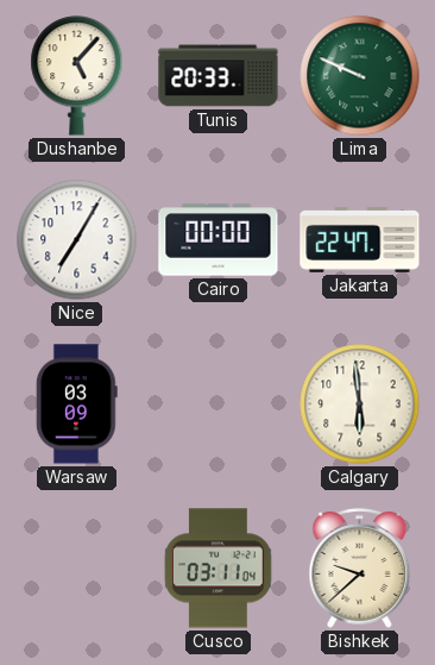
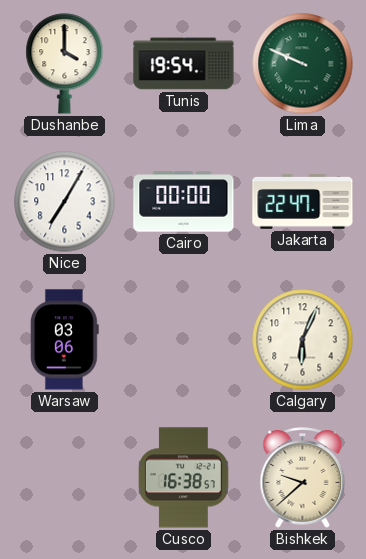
Dushanbe: 5:07 -> 4:00 (65, 64)
Tunis: 20:33 -> 19:54 (184, 64)
Warsaw: 03:09 -> 03:06 (64, 340)
Calgary: 5:59 -> 6:04 (303, 340)
Cusco: 03:11 -> 16:38 (183, 478)
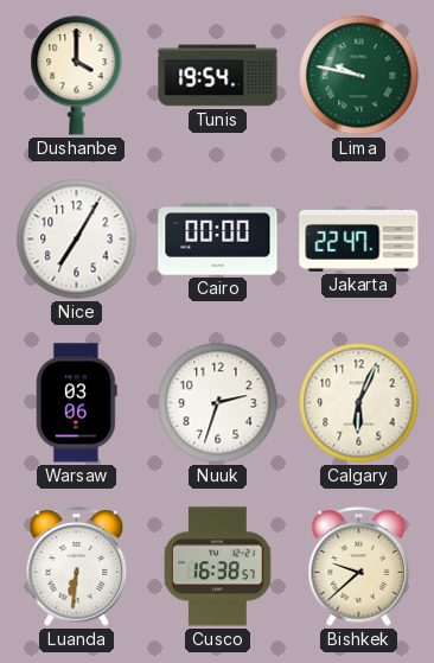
Lima: 9:49 -> 9:47 (359, 76)
Nuuk: none -> 2:33 (218, 403)
Luanda: none -> 6:31 (77, 567)
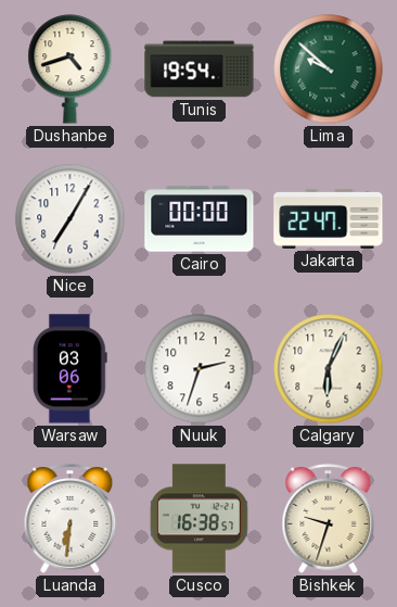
Dushanbe: 4:00 -> 4:42 (71, 69)
Lima: 9:47 -> 9:52 (329, 69)
Bishkek: 9:38 -> 9:33 (329, 519)
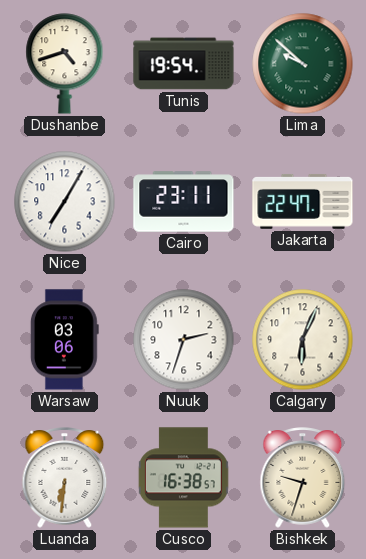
Cairo: 00:00 -> 23:11 (184, 202)
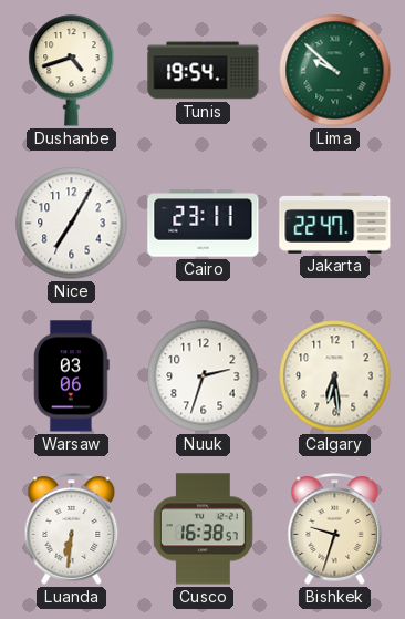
Calgary: 6:04 -> 6:29 (335, 376)
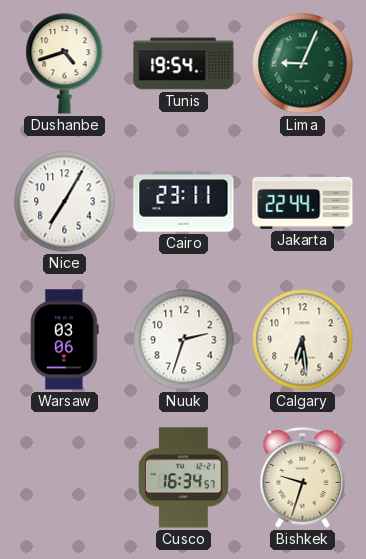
Lima: 9:52 -> 9:04 (303, 64)
Jakarta: 22:47 -> 22:44 (303, 201)
Luanda: 6:31 -> none (72, 529)
Cusco: 16:38 -> 16:34 (183, 478)
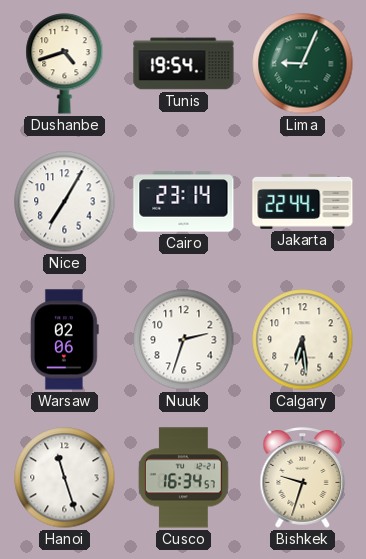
Cairo: 23:11 -> 23:14 (184, 202)
Warsaw: 03:06 -> 02:06 (64, 340)
Hanoi: none -> 11:27 (65, 478)
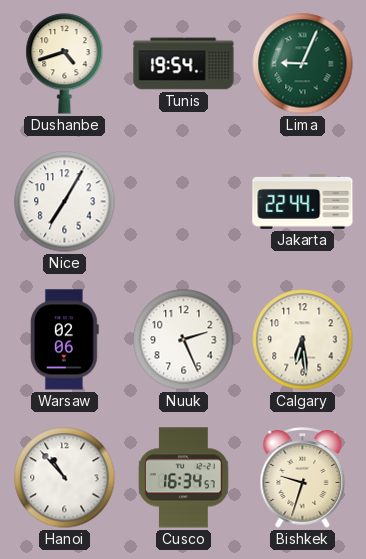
Cairo: 23:14 -> none (184, 202)
Nuuk: 2:33 -> 2:26 (184, 340)
Hanoi: 11:27 -> 10:53 (65, 478)
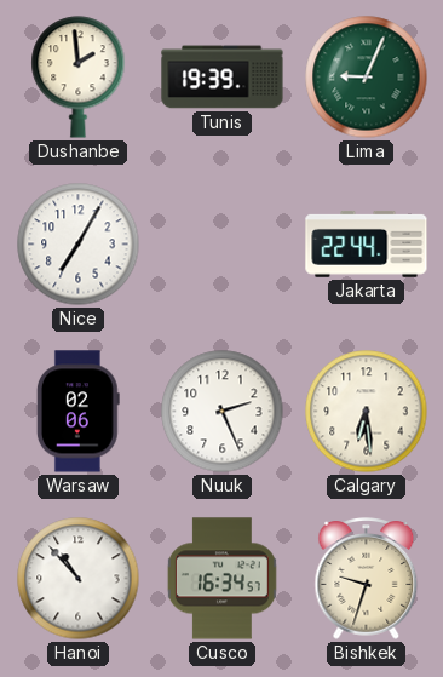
Dushanbe: 4:42 -> 1:59 (79, 78)
Tunis: 19:54 -> 19:39 (223, 78)
